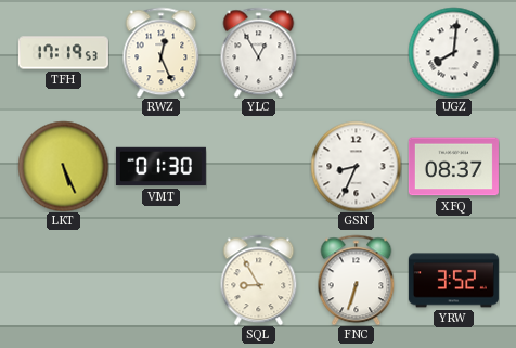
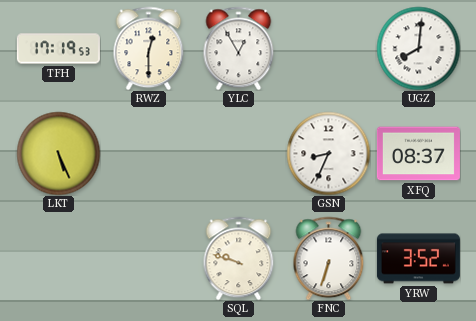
RWZ: 12:26 -> 12:30 (149, 48)
VMT: 01:30 -> none (160, 167)
SQL: 8:55 -> 9:48 (239, 258)
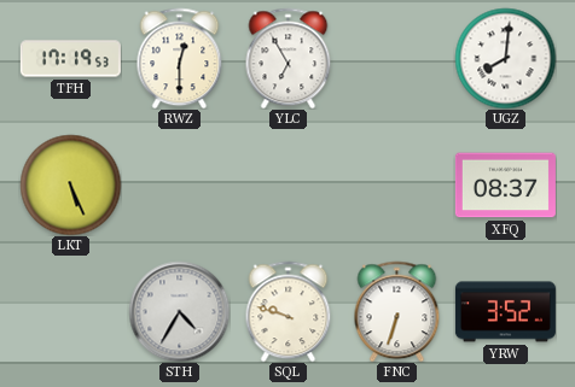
YLC: 12:55 -> 6:55 (289, 58)
GSN: 8:34 -> none (328, 153)
STH: none -> 4:35 (179, 311)
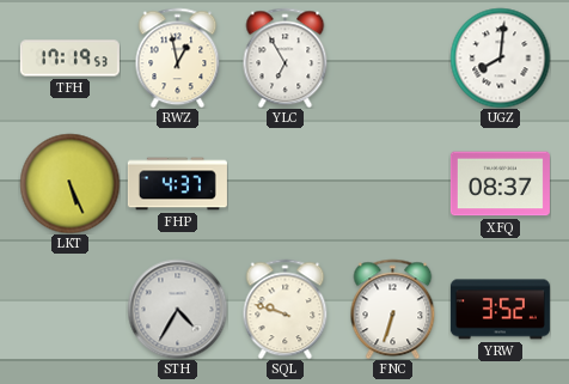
RWZ: 12:30 -> 12:58 (178, 57)
FHP: none -> 4:37 (177, 184)
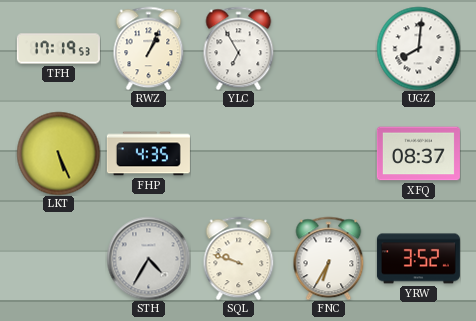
RWZ: 12:58 -> 1:04 (149, 48)
FHP: 4:37 -> 4:35 (148, 154)
FNC: 6:33 -> 6:35 (329, 258)
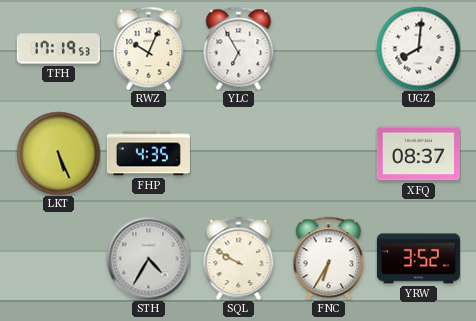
RWZ: 1:04 -> 10:04 (149, 48)
SQL: 9:48 -> 9:50 (239, 258)
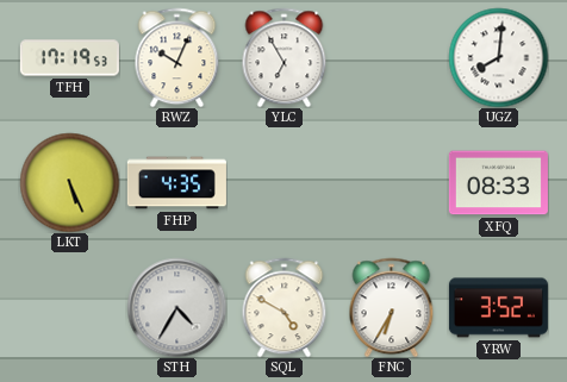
XFQ: 08:37 -> 08:33 (498, 183)
SQL: 9:50 -> 4:50 (285, 307)
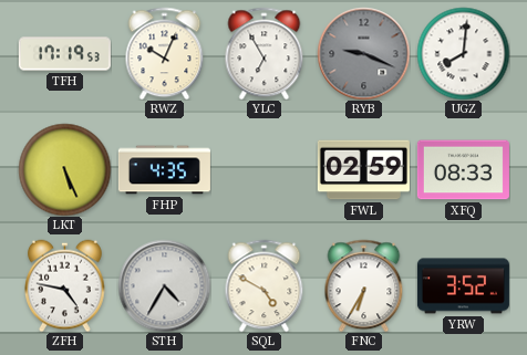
RYB: none -> 9:19 (363, 53)
FWL: none -> 02:59 (363, 170)
ZFH: none -> 4:47 (65, 285)
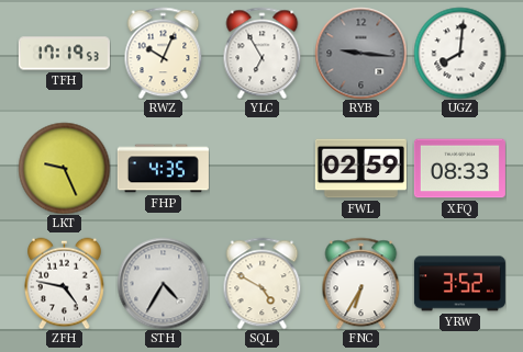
RYB: 9:19 -> 9:16 (360, 53)
LKT: 5:26 -> 9:26 (64, 168)
